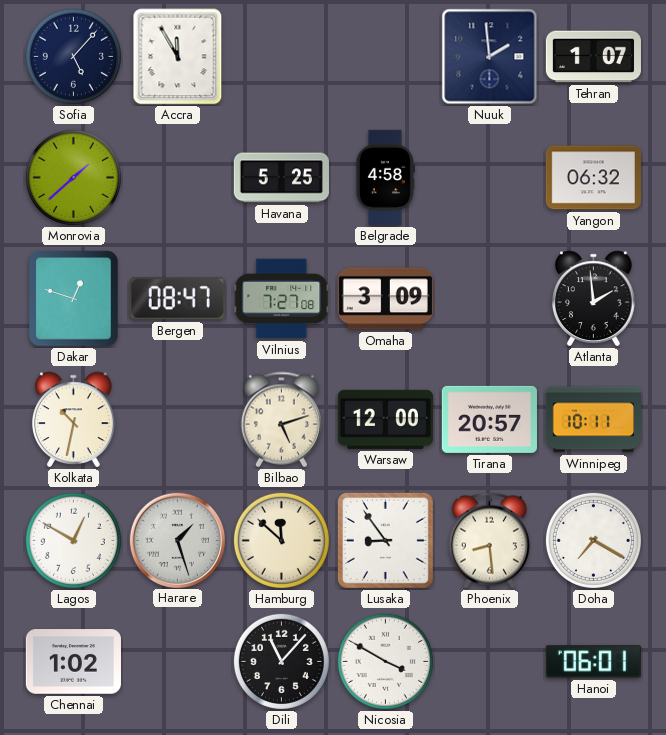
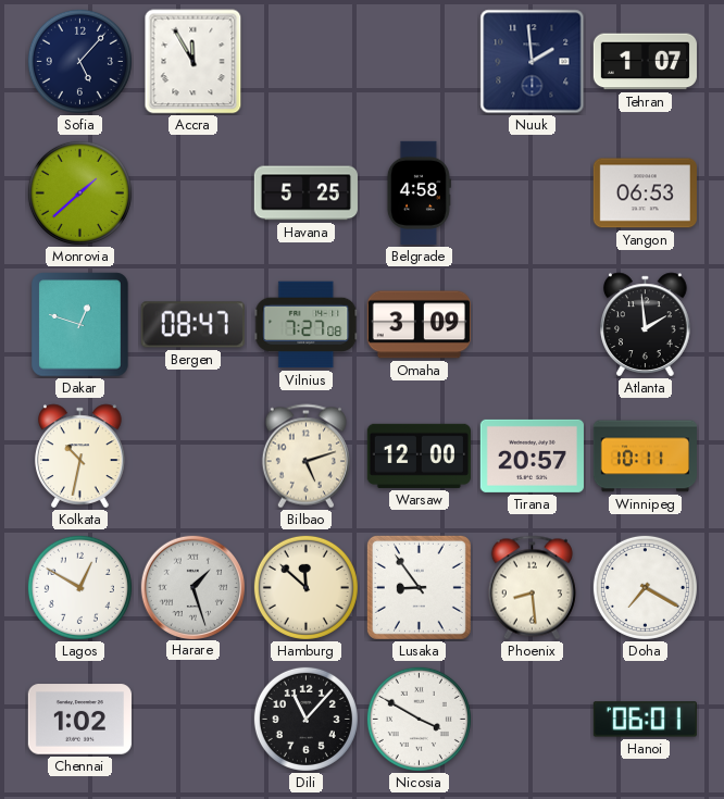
Yangon: 06:32 -> 06:53 (645, 193)
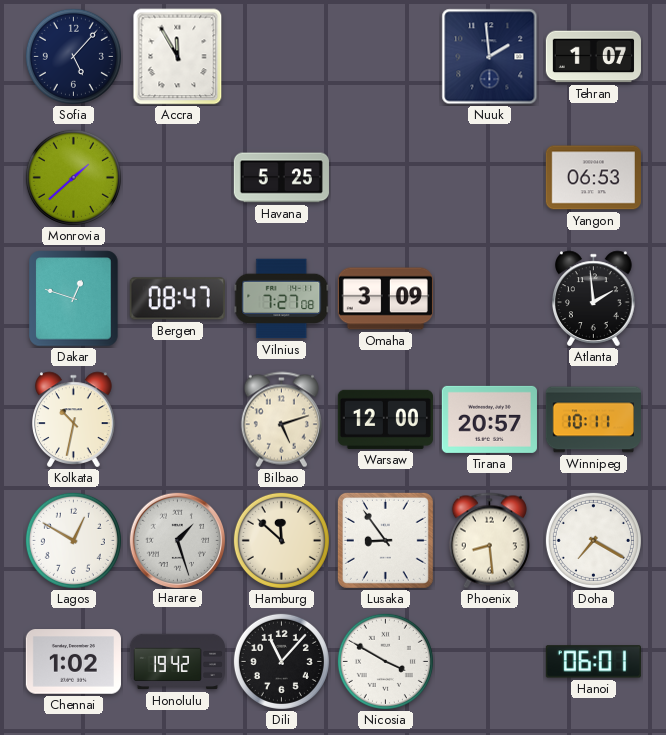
Belgrade: 4:58 -> none (419, 192)
Honolulu: none -> 19:42 (177, 662)
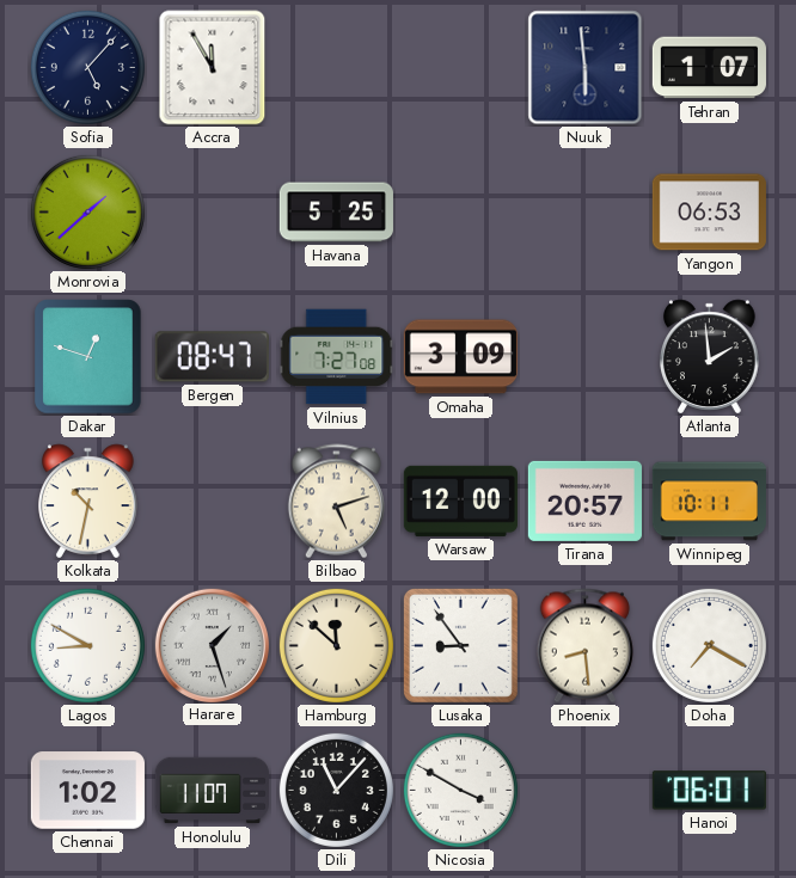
Nuuk: 1:59 -> 5:59 (586, 68)
Lagos: 12:50 -> 8:50 (87, 645)
Honolulu: 19:42 -> 11:07 (212, 791)
